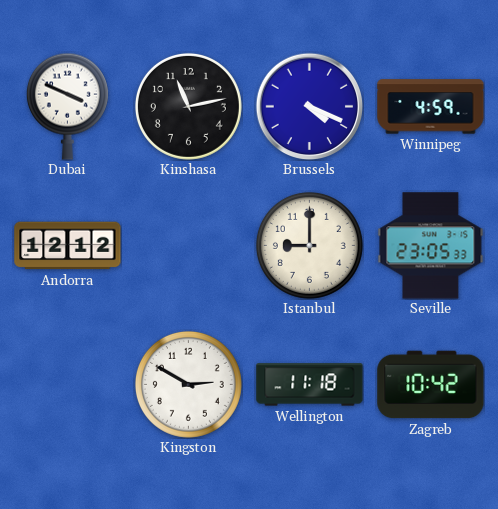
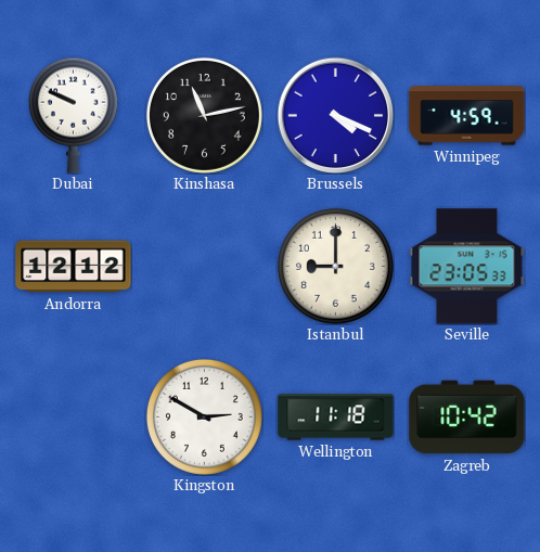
Dubai: 3:49 -> 9:49 (73, 115)
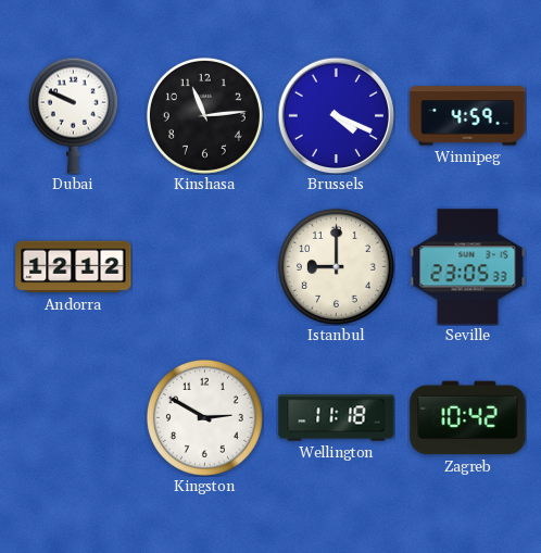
Kinshasa: 11:13 -> 11:14 (204, 115)
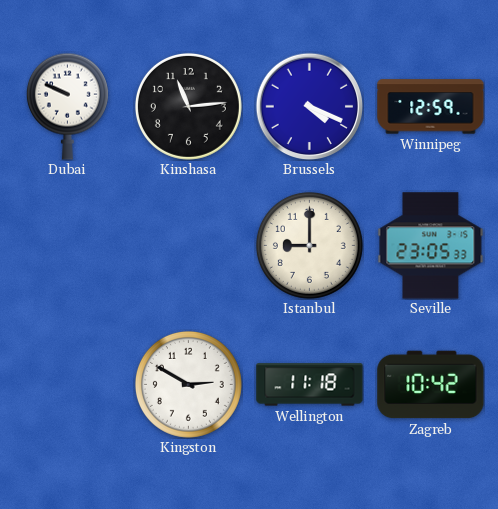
Winnipeg: 4:59 -> 12:59 (431, 107)
Andorra: 12:12 -> none (74, 267)
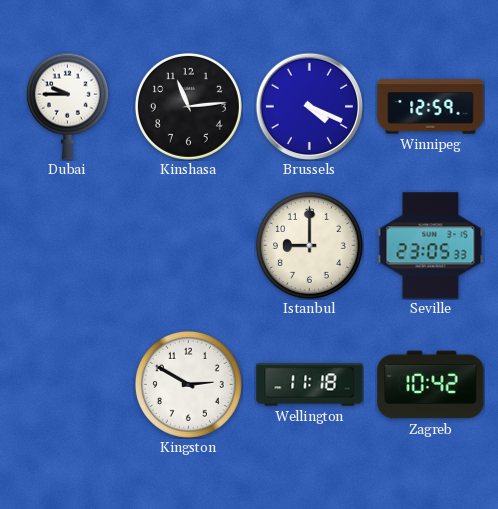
Dubai: 9:49 -> 9:45 (67, 106)
